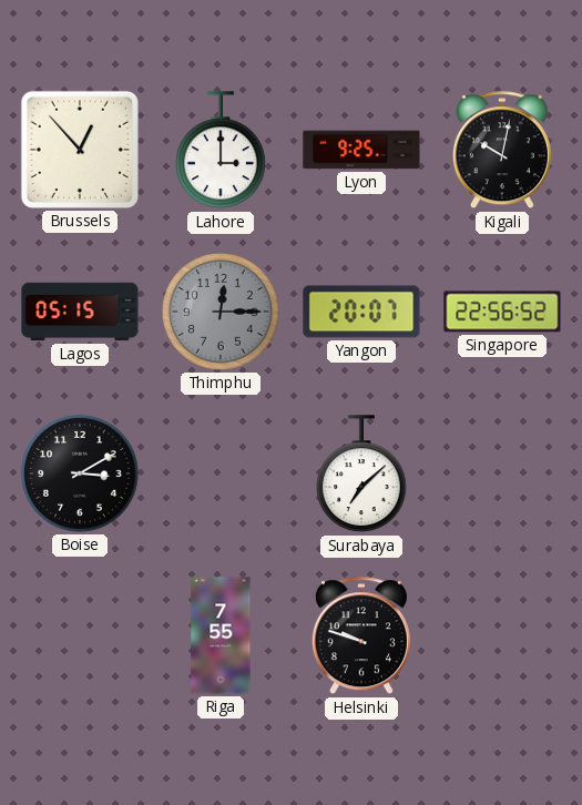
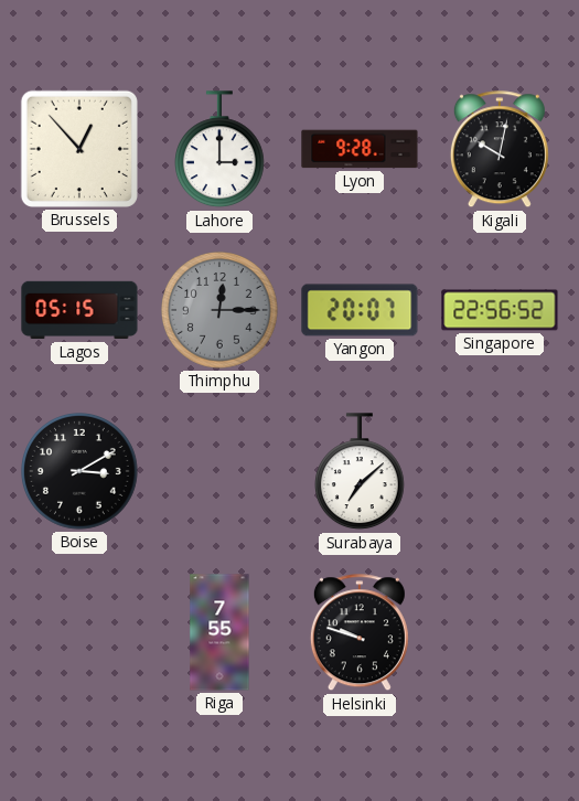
Lyon: 9:25 -> 9:28 (360, 149)
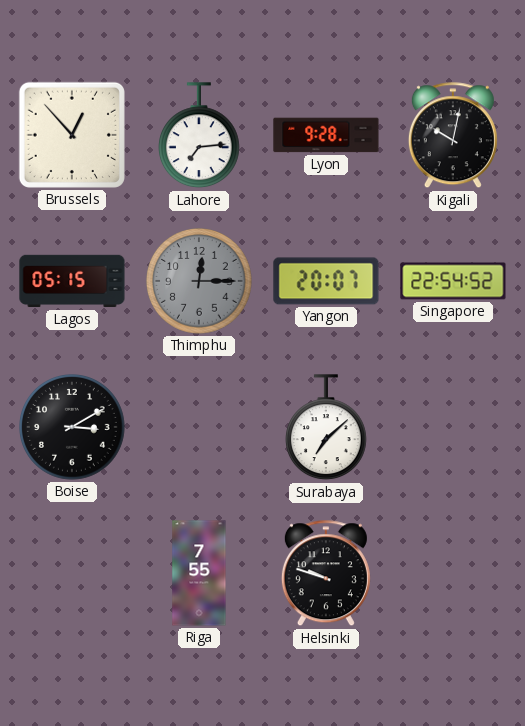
Lahore: 3:00 -> 7:14 (200, 136)
Singapore: 22:56 -> 22:54 (453, 281)
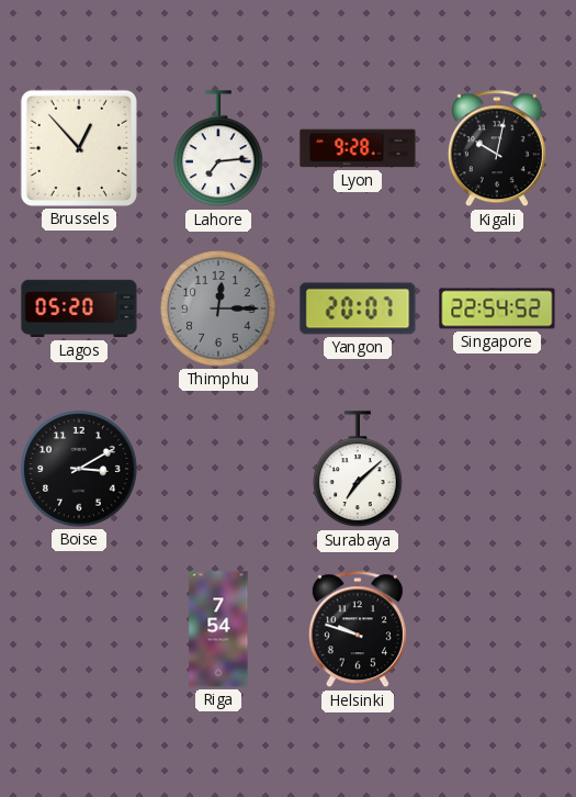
Lagos: 05:15 -> 05:20 (79, 308)
Riga: 7:55 -> 7:54 (218, 629)
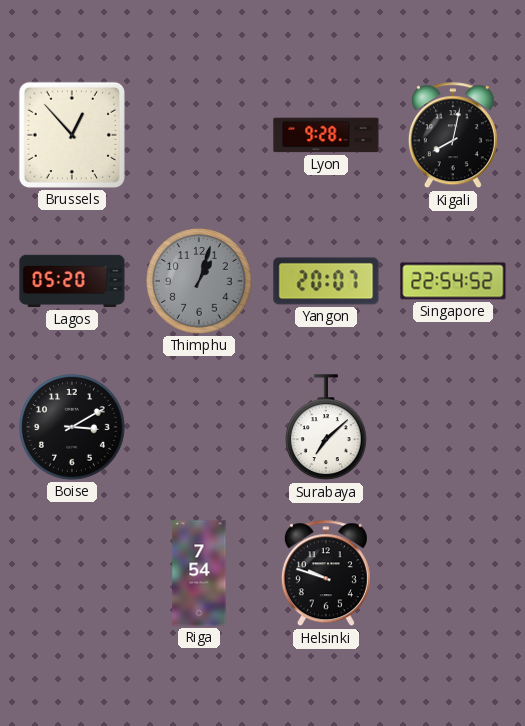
Lahore: 7:14 -> none (219, 149)
Kigali: 10:02 -> 8:02 (453, 136)
Thimphu: 12:15 -> 1:03 (199, 281)
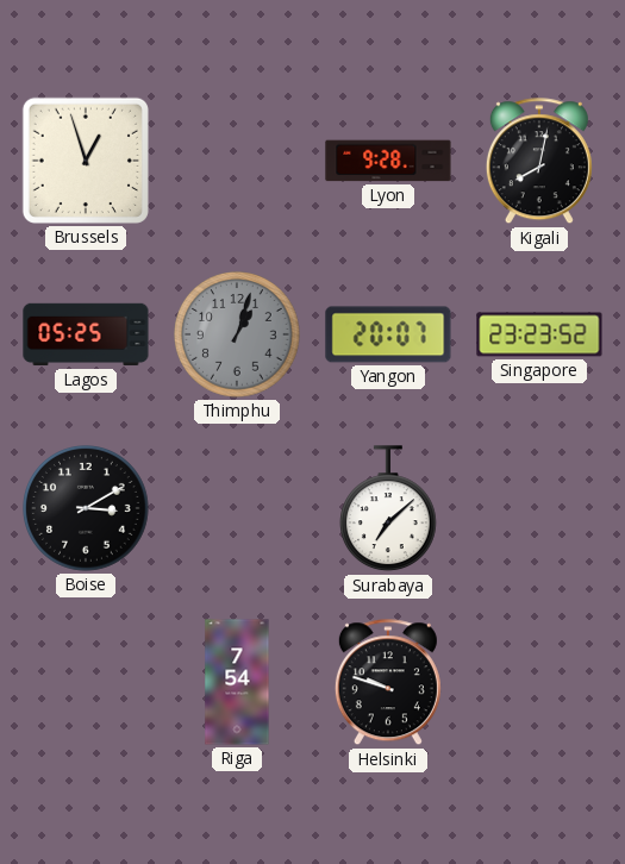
Brussels: 12:53 -> 12:57 (86, 161)
Lagos: 05:20 -> 05:25 (86, 334)
Singapore: 22:54 -> 23:23 (539, 334)
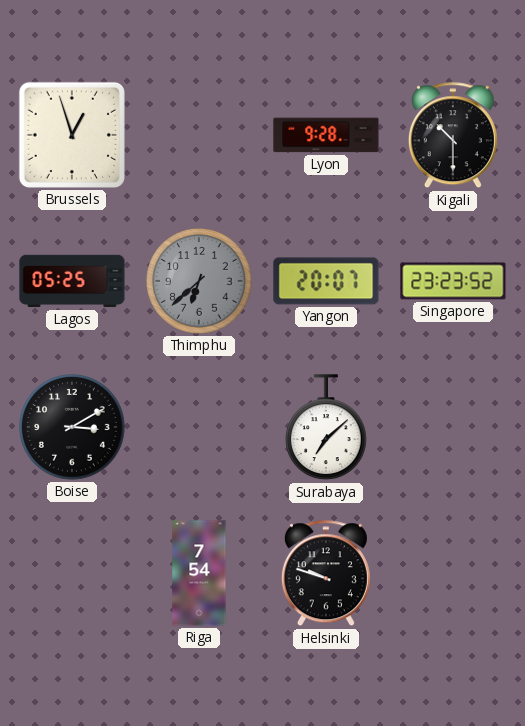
Kigali: 8:02 -> 10:30 (453, 136)
Thimphu: 1:03 -> 6:38 (199, 281)
